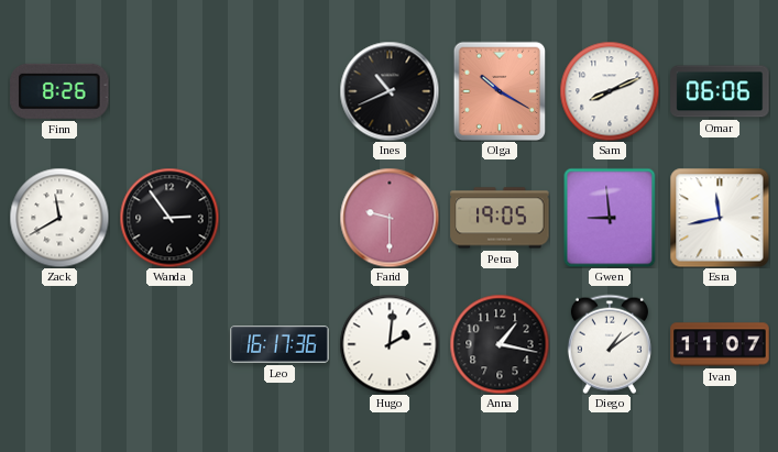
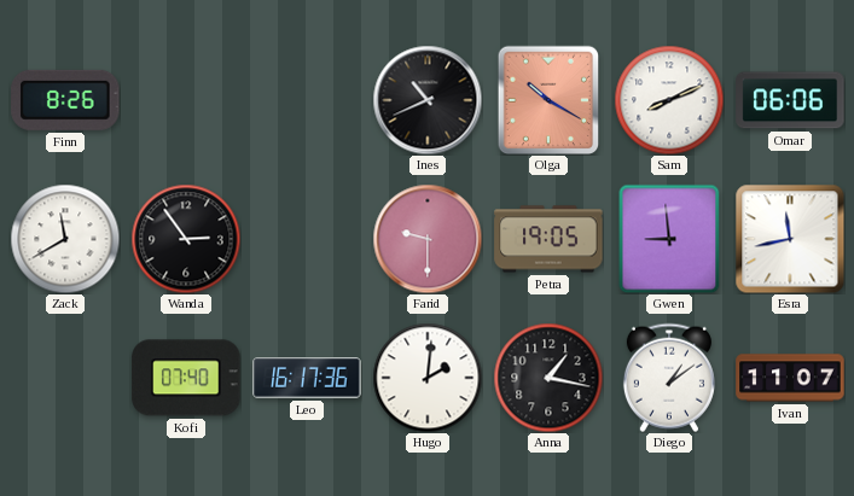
Kofi: none -> 07:40 (186, 378)
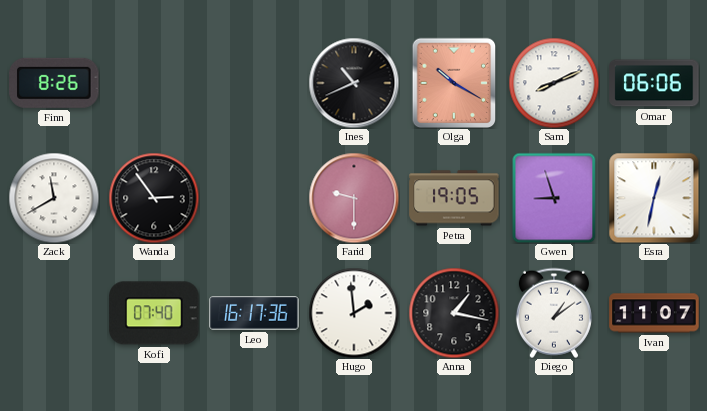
Gwen: 8:59 -> 8:57 (554, 198)
Esra: 11:43 -> 12:32 (654, 198)
Hugo: 2:01 -> 1:59 (354, 313)
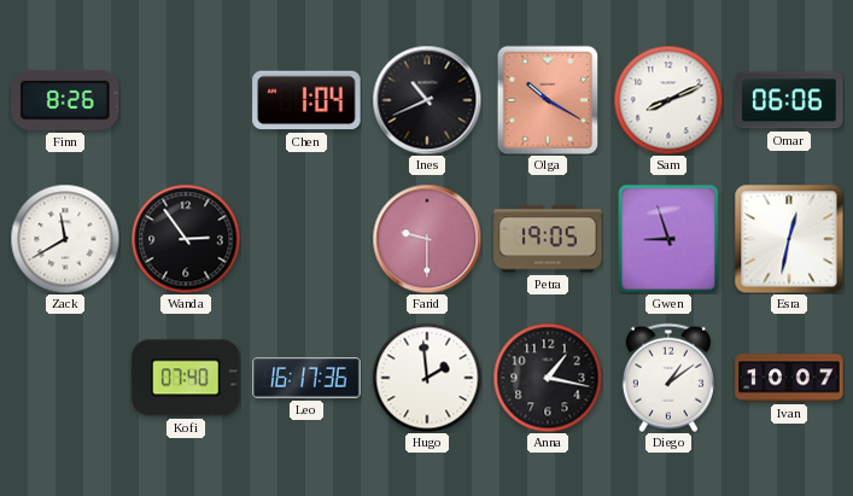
Chen: none -> 1:04 (306, 100)
Ivan: 11:07 -> 10:07 (789, 378)
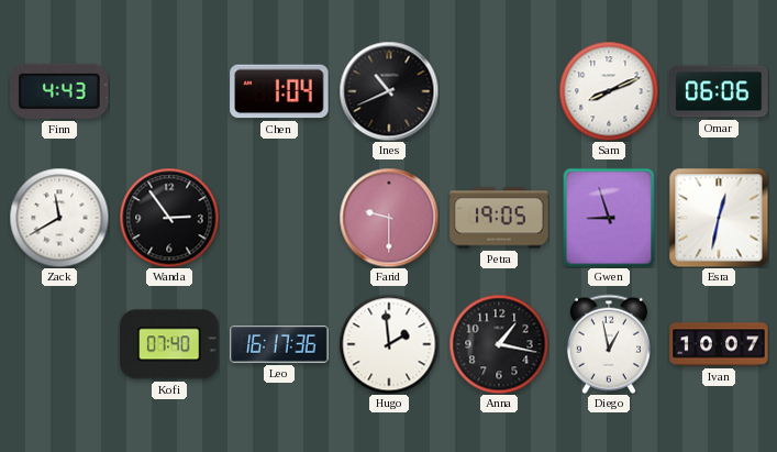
Finn: 8:26 -> 4:43 (59, 91)
Olga: 10:20 -> none (548, 100)
Diego: 1:09 -> 12:58 (609, 344)
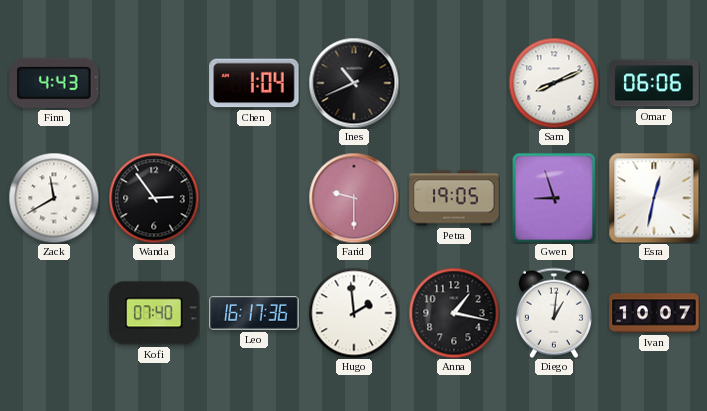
Diego: 12:58 -> 1:01 (554, 313)
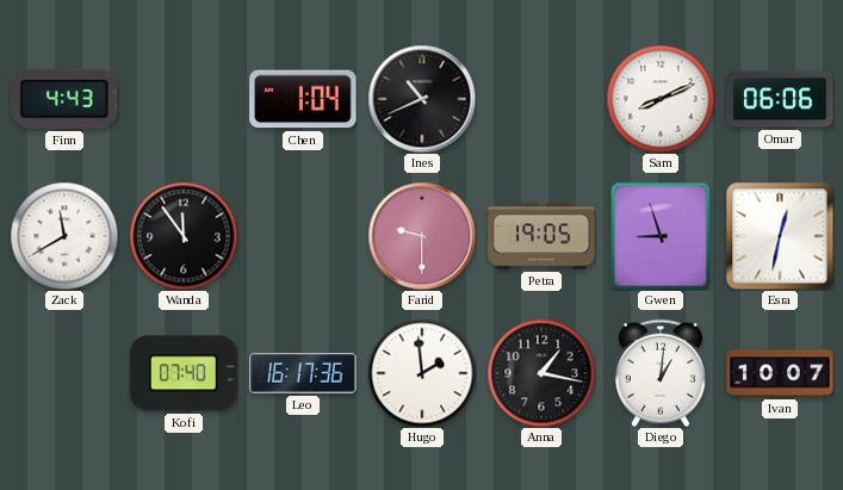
Wanda: 2:54 -> 11:54 (184, 236)
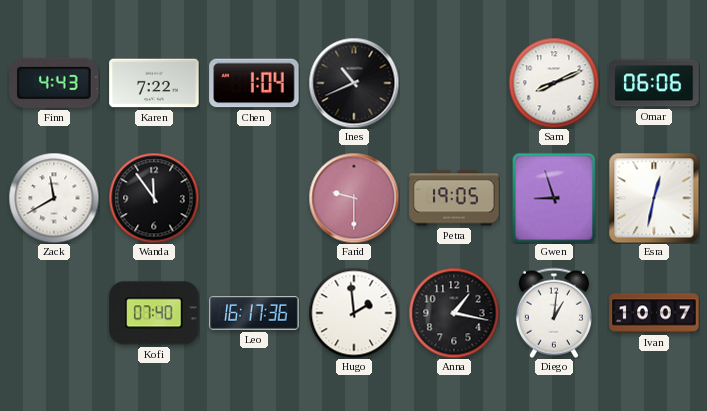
Karen: none -> 7:22 (154, 83)
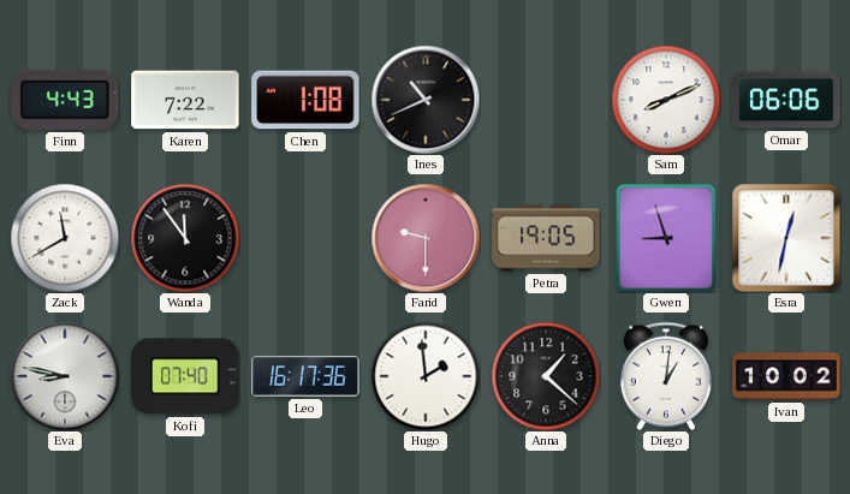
Chen: 1:04 -> 1:08 (305, 100)
Eva: none -> 8:47 (65, 376)
Anna: 1:17 -> 1:22 (546, 376)
Ivan: 10:07 -> 10:02 (786, 376)
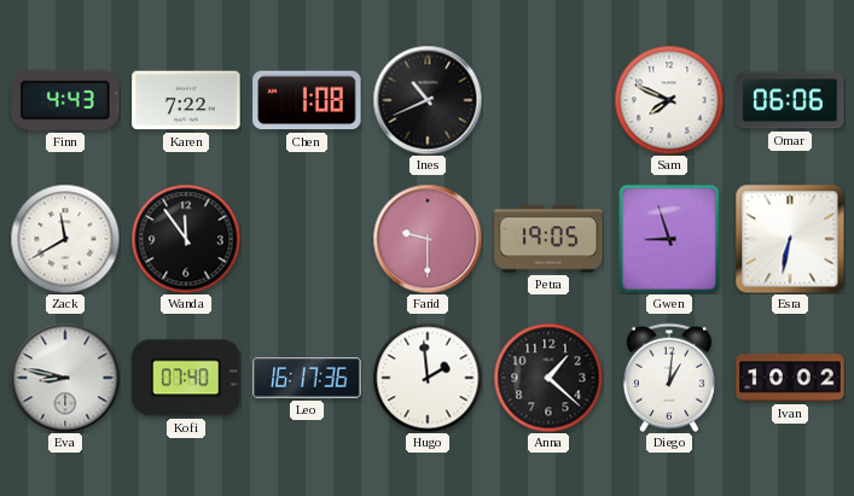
Sam: 8:11 -> 7:49 (669, 100)
Esra: 12:32 -> 6:32 (790, 239)
